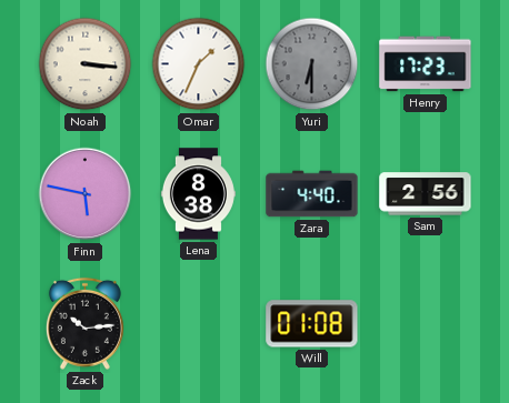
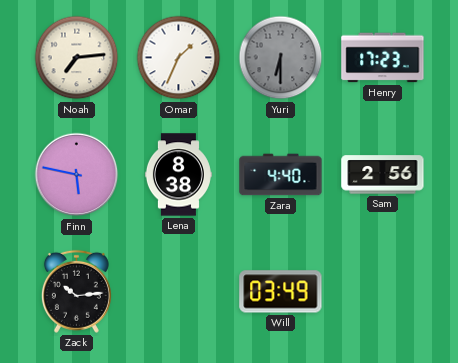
Noah: 3:16 -> 7:14 (77, 58)
Will: 01:08 -> 03:49 (281, 292)
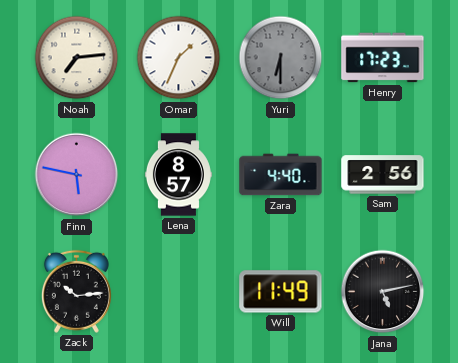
Lena: 8:38 -> 8:57 (178, 175)
Will: 03:49 -> 11:49 (281, 292)
Jana: none -> 5:13 (383, 292)
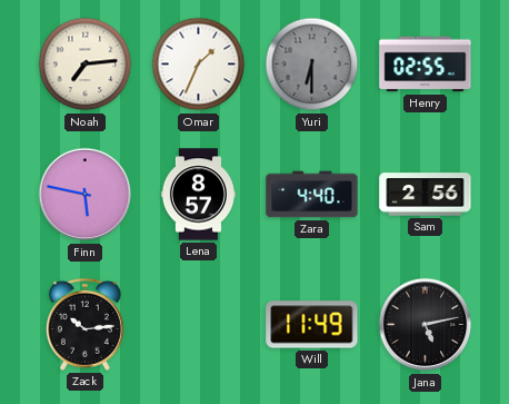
Henry: 17:23 -> 02:55 (426, 65)
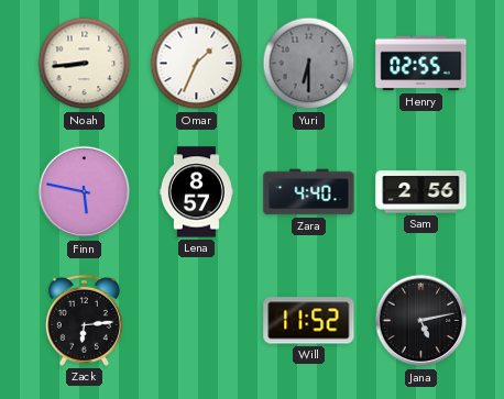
Noah: 7:14 -> 8:44 (85, 64)
Zack: 10:14 -> 6:14 (84, 320)
Will: 11:49 -> 11:52 (309, 321)
